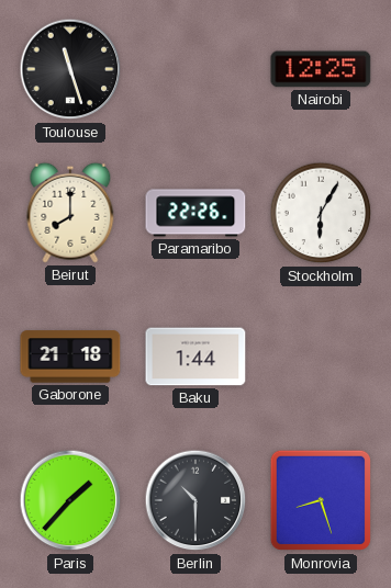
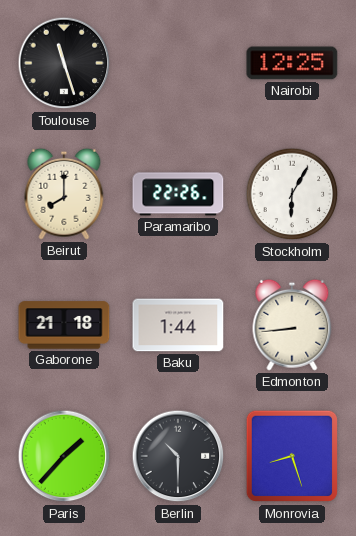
Edmonton: none -> 8:44 (292, 325)
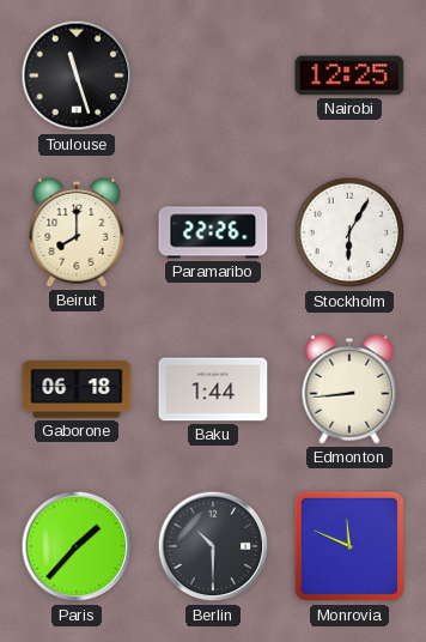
Gaborone: 21:18 -> 06:18 (77, 389)
Monrovia: 8:27 -> 11:49 (349, 546)
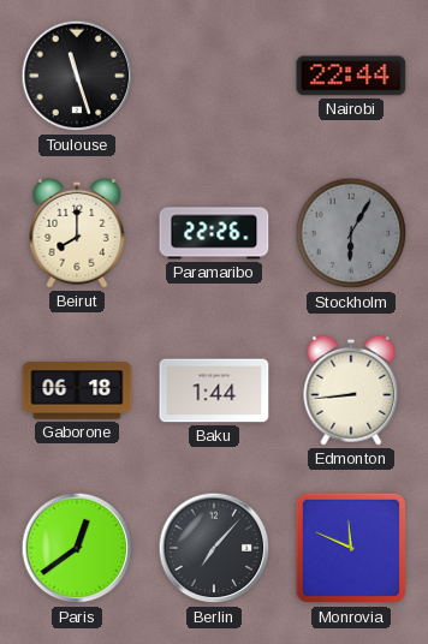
Nairobi: 12:25 -> 22:44 (351, 76)
Stockholm dial: white -> grey (351, 233)
Paris: 1:37 -> 12:39 (77, 548)
Berlin: 10:30 -> 7:07 (214, 548)
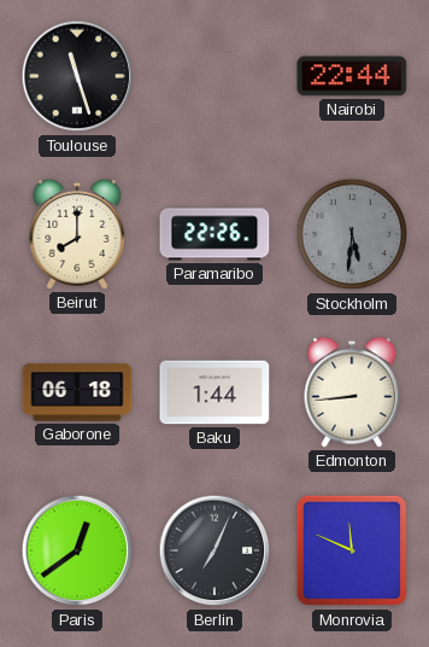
Stockholm: 6:05 -> 5:31 (352, 234)
Berlin: 7:07 -> 7:04 (214, 550)
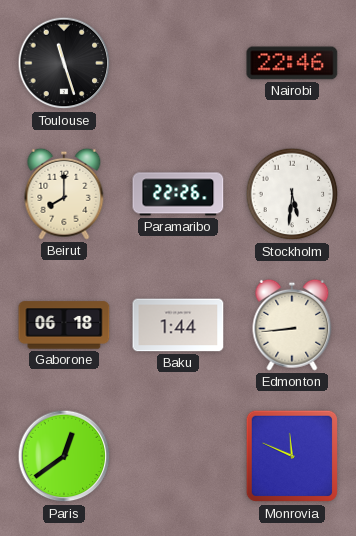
Nairobi: 22:44 -> 22:46 (292, 63)
Stockholm dial: grey -> white (292, 194)
Berlin: 7:04 -> none (214, 550)
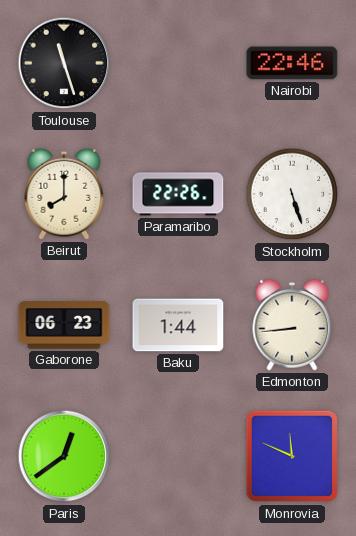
Stockholm: 5:31 -> 5:27 (292, 194)
Gaborone: 06:18 -> 06:23 (64, 325)
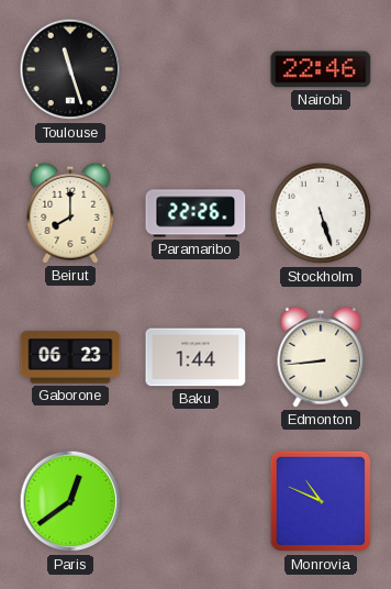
Monrovia: 11:49 -> 10:49 (321, 501)
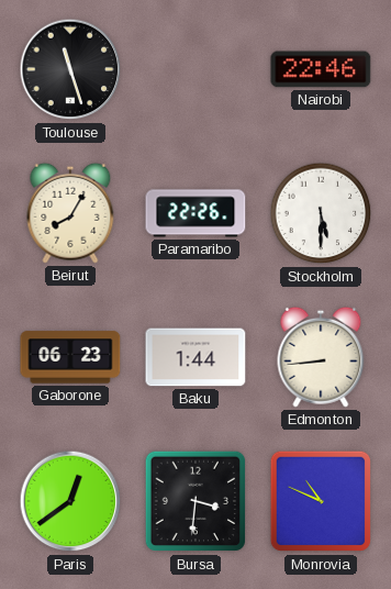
Beirut: 8:00 -> 8:05 (70, 213)
Stockholm: 5:27 -> 5:30 (321, 213)
Bursa: none -> 3:31 (195, 501)
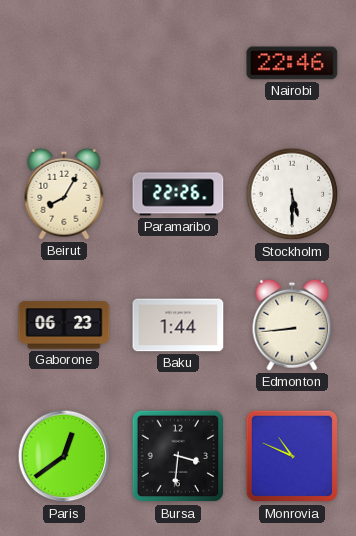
Toulouse: 11:27 -> none (70, 69)
